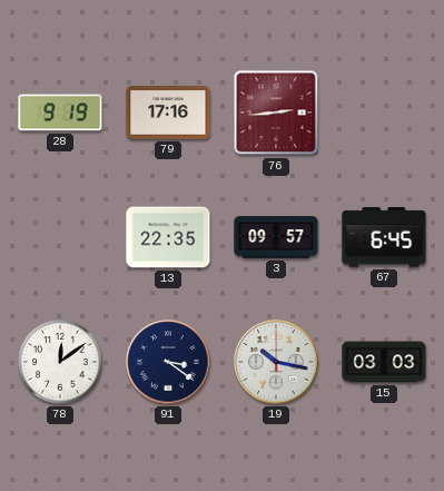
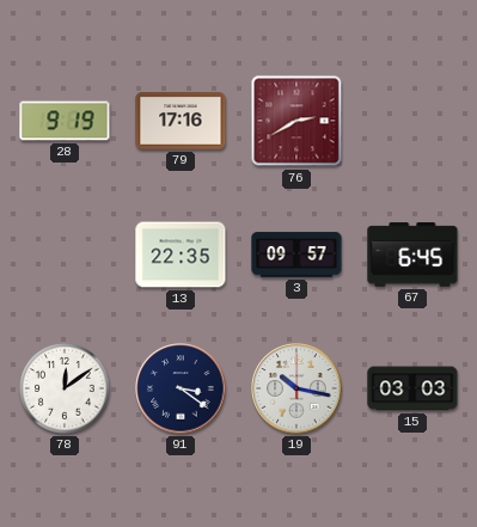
76: 2:44 -> 2:40 (296, 121)
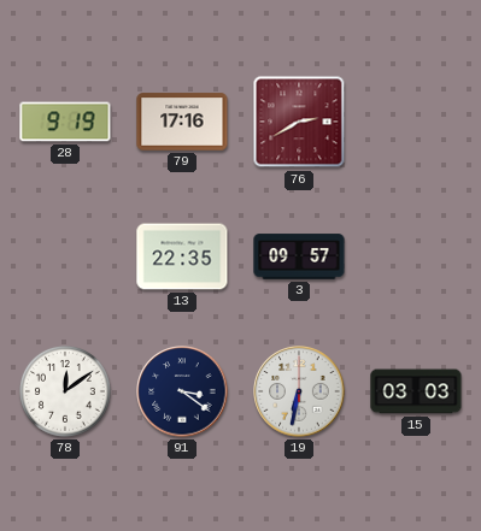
67: 6:45 -> none (412, 255)
19: 10:17 -> 6:32 (299, 391)
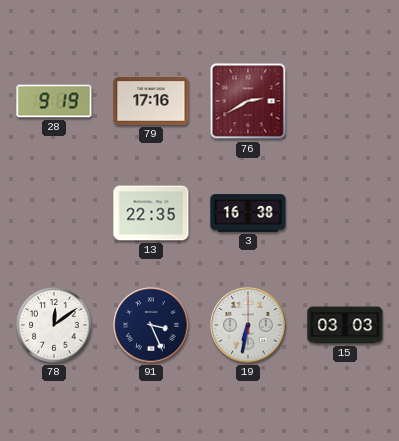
3: 09:57 -> 16:38 (248, 213)
91: 3:21 -> 3:26 (151, 325)
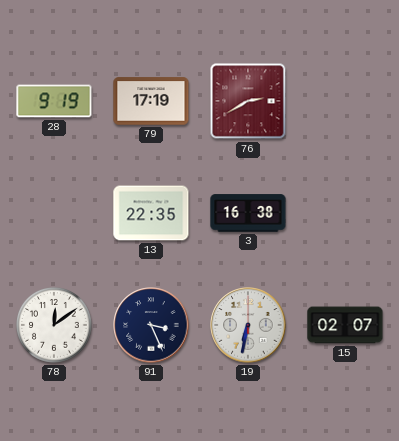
79: 17:16 -> 17:19 (151, 101)
15: 03:03 -> 02:07 (345, 325)
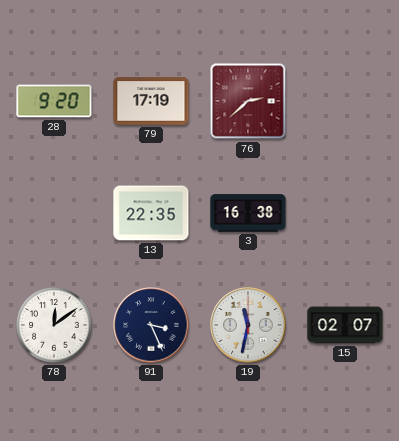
28: 9:19 -> 9:20 (54, 101)
76: 2:40 -> 2:38 (248, 101)
19: 6:32 -> 11:32 (248, 325)
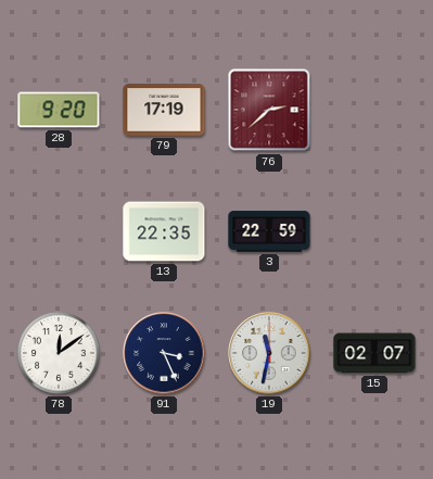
3: 16:38 -> 22:59 (269, 231)
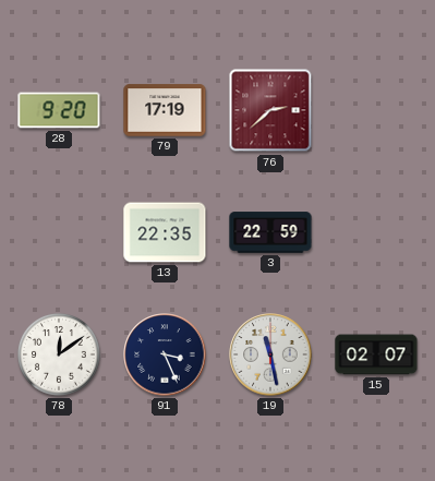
19: 11:32 -> 11:28 (270, 354)
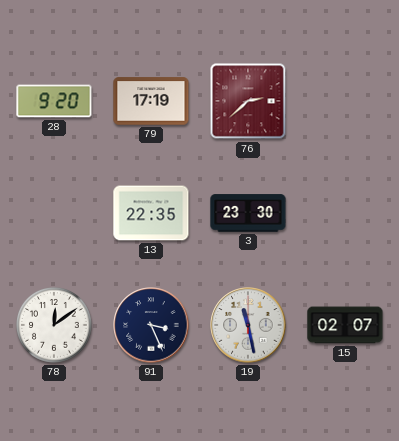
3: 22:59 -> 23:30 (248, 213)
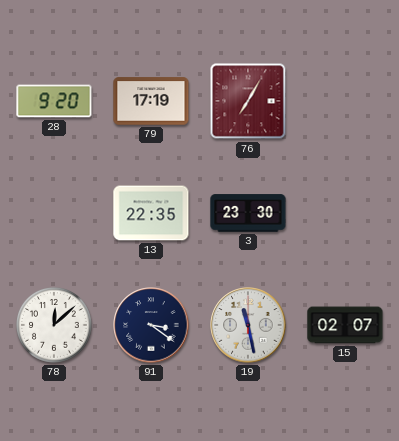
76: 2:38 -> 7:05 (248, 101)
78: 12:09 -> 12:08 (55, 326)
91: 3:26 -> 3:21 (151, 325)
